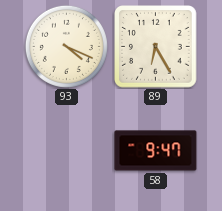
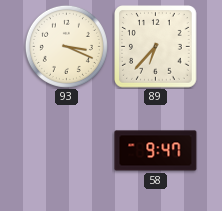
93: 4:19 -> 3:19 (66, 46)
89: 6:25 -> 6:37 (156, 47)
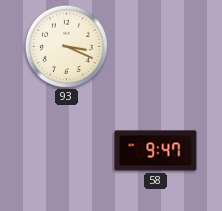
89: 6:37 -> none (156, 47)
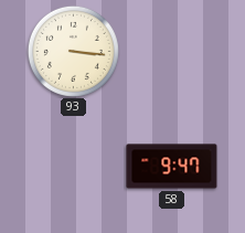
93: 3:19 -> 3:16 (73, 51)
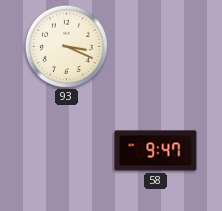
93: 3:16 -> 3:19 (66, 46)
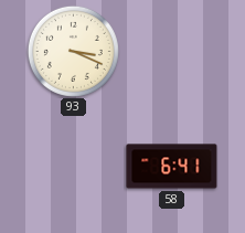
58: 9:47 -> 6:41 (172, 167)
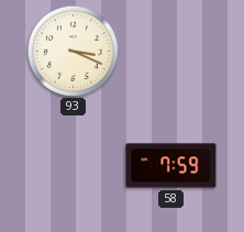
58: 6:41 -> 7:59 (171, 166)
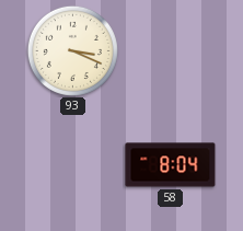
58: 7:59 -> 8:04 (171, 165)
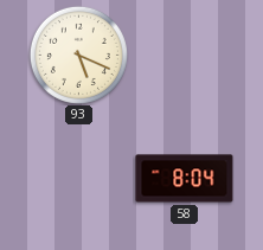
93: 3:19 -> 5:19 (78, 55)
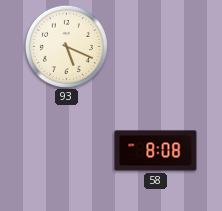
58: 8:04 -> 8:08 (156, 151)
